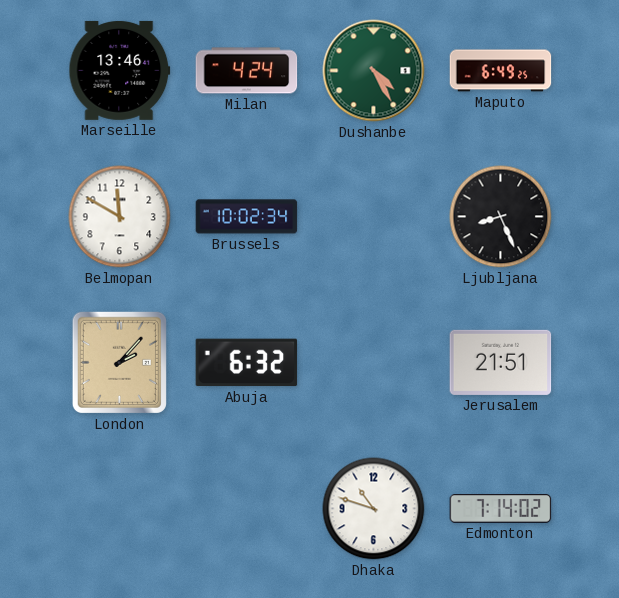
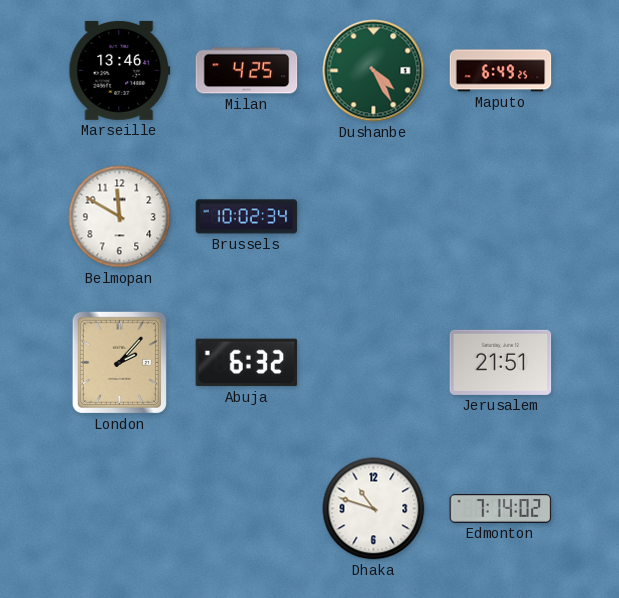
Milan: 4:24 -> 4:25 (247, 71)
Ljubljana: 8:26 -> none (501, 217)
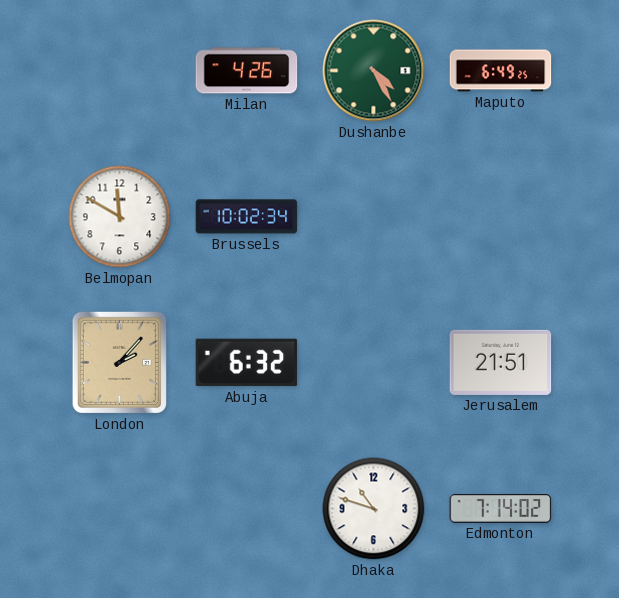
Marseille: 13:46 -> none (120, 70)
Milan: 4:25 -> 4:26 (247, 71)
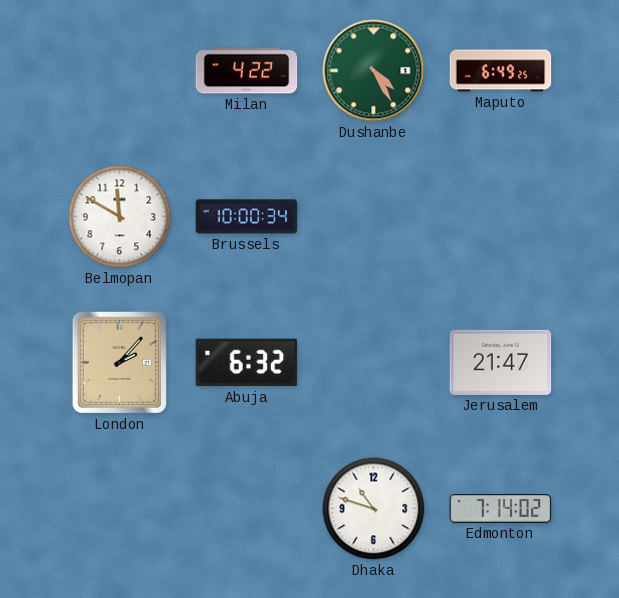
Milan: 4:26 -> 4:22 (247, 71)
Brussels: 10:02 -> 10:00 (247, 217)
Jerusalem: 21:51 -> 21:47 (501, 362)
